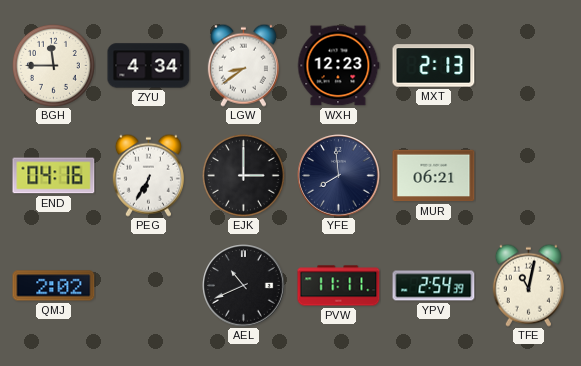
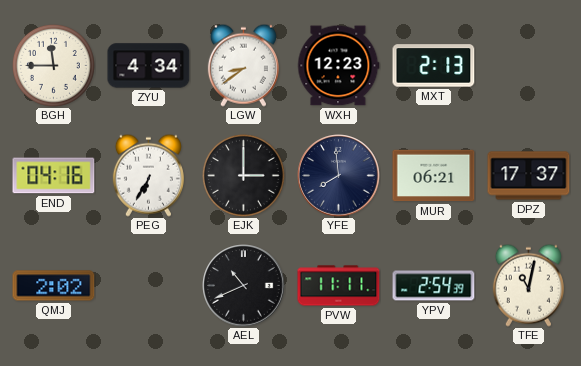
DPZ: none -> 17:37 (529, 176)
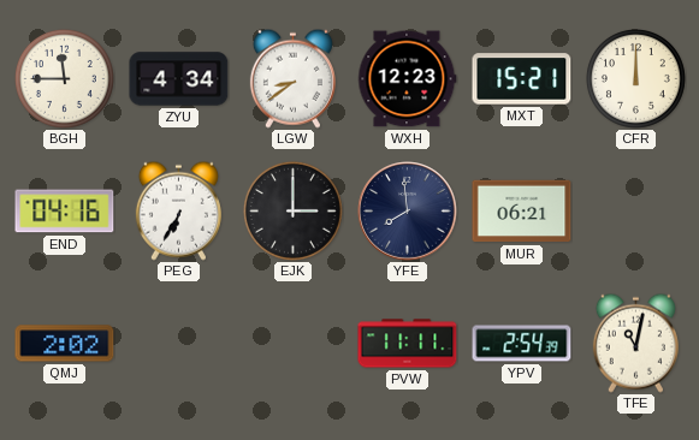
MXT: 2:13 -> 15:21 (522, 79)
CFR: none -> 12:00 (635, 78)
DPZ: 17:37 -> none (529, 176)
AEL: 10:41 -> none (244, 286)
